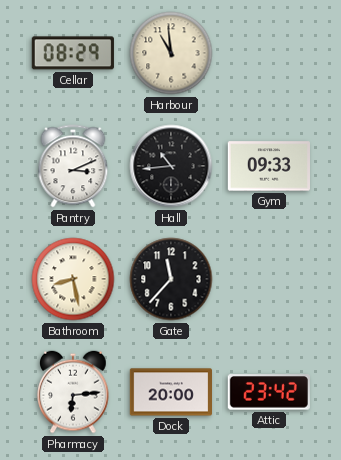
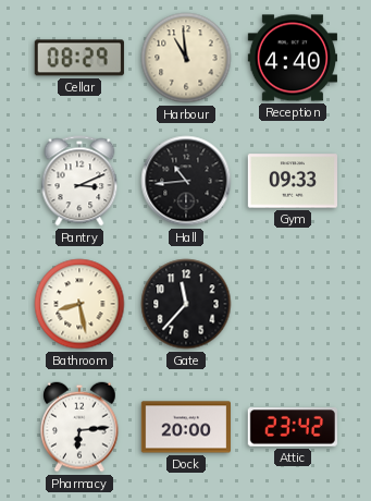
Reception: none -> 4:40 (292, 58)
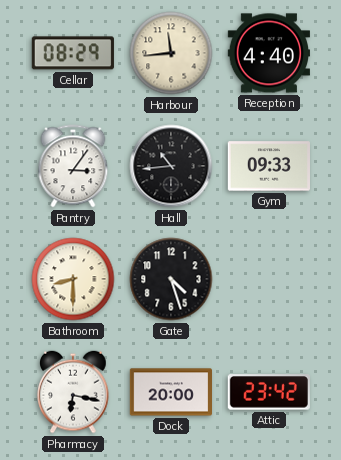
Harbour: 10:59 -> 11:44 (171, 53)
Pantry: 3:11 -> 3:06 (73, 166)
Bathroom: 8:28 -> 8:30 (73, 279)
Gate: 11:37 -> 4:27 (171, 279)
Pharmacy: 6:14 -> 6:17 (73, 392)
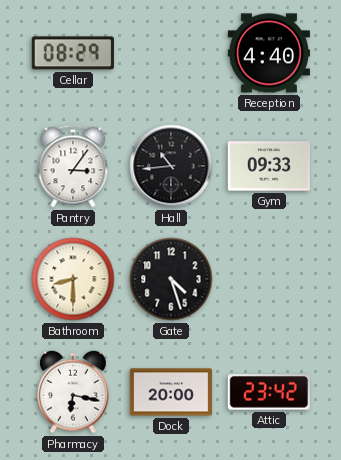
Harbour: 11:44 -> none (171, 53)
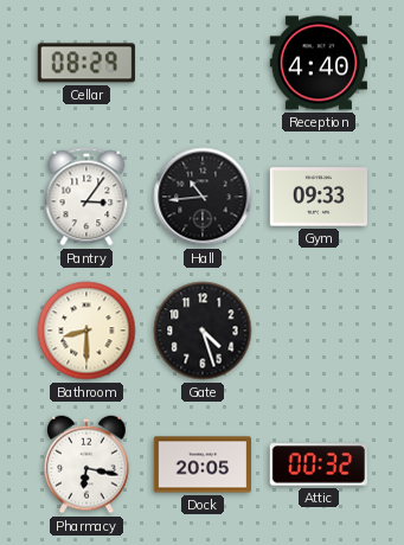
Dock: 20:00 -> 20:05 (201, 464)
Attic: 23:42 -> 00:32 (319, 464)
